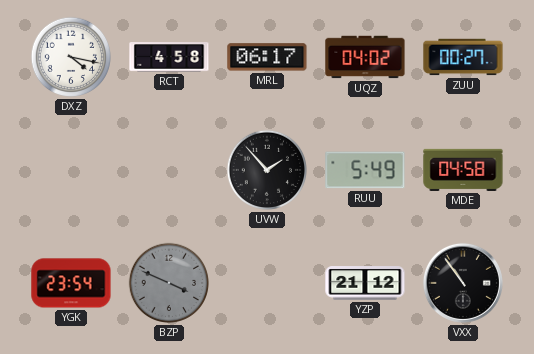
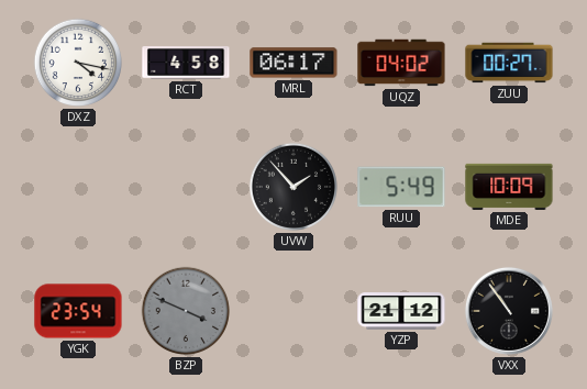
MDE: 04:58 -> 10:09 (509, 187)
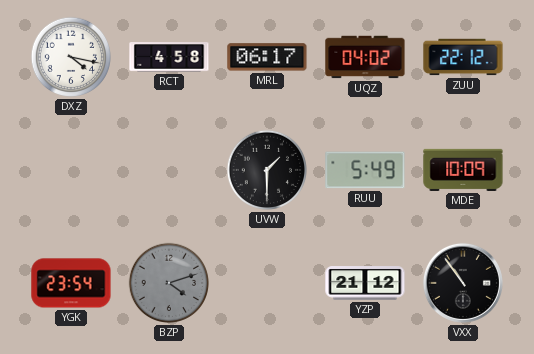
ZUU: 00:27 -> 22:12 (463, 57)
UVW: 1:53 -> 1:30 (267, 170)
BZP: 3:49 -> 4:12 (169, 283)
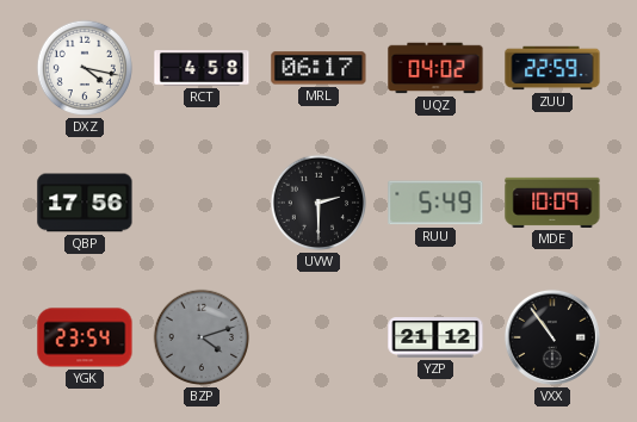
ZUU: 22:12 -> 22:59 (552, 68)
QBP: none -> 17:56 (85, 203)
UVW: 1:30 -> 2:30 (318, 203)
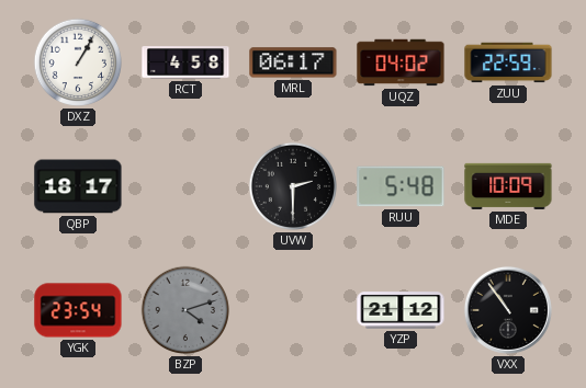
DXZ: 4:17 -> 1:05 (78, 62)
QBP: 17:56 -> 18:17 (78, 186)
RUU: 5:49 -> 5:48 (401, 186)
